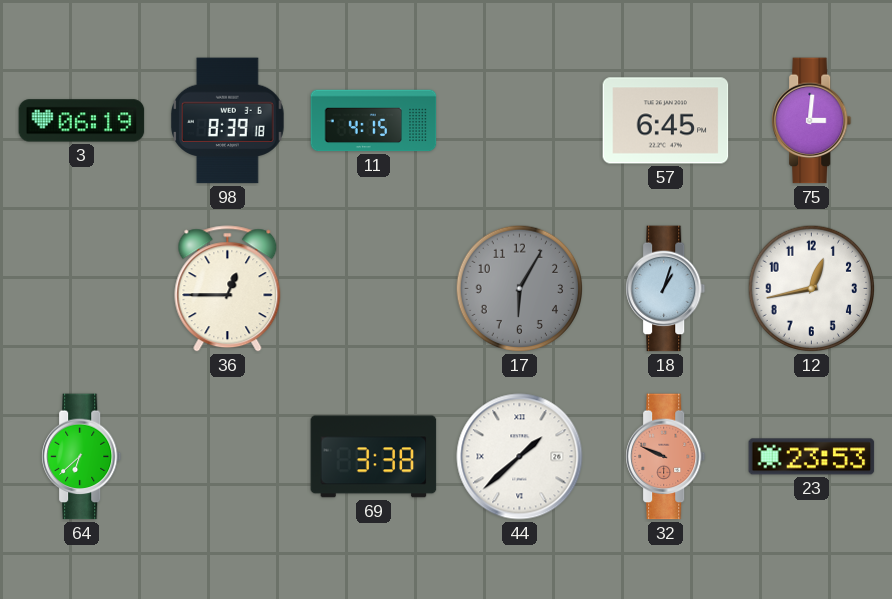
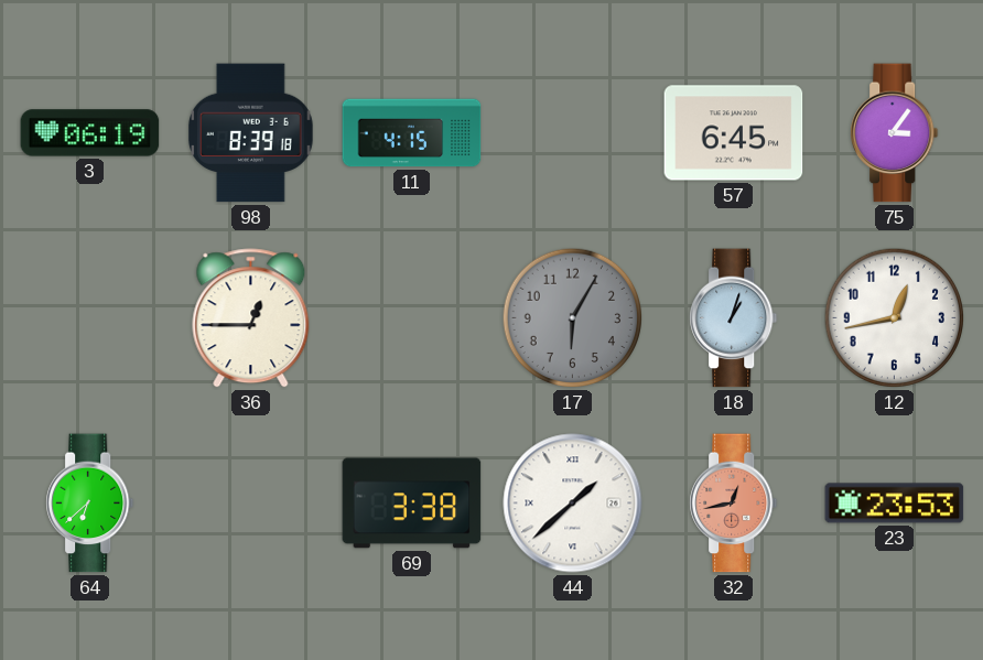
75: 3:01 -> 3:06 (895, 133)
32: 9:49 -> 12:43 (734, 504)
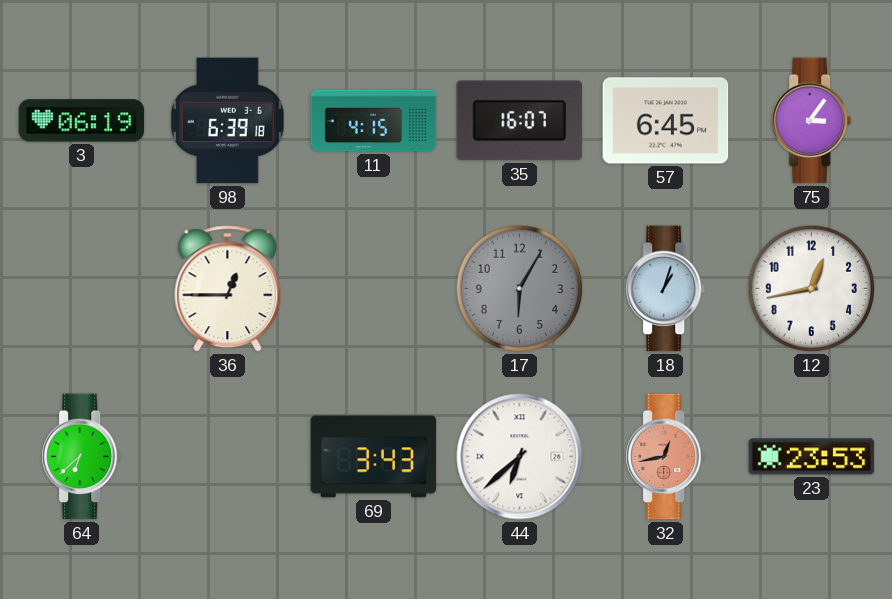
98: 8:39 -> 6:39 (228, 121)
35: none -> 16:07 (520, 121)
69: 3:38 -> 3:43 (374, 457)
44: 1:38 -> 6:38 (520, 457)
